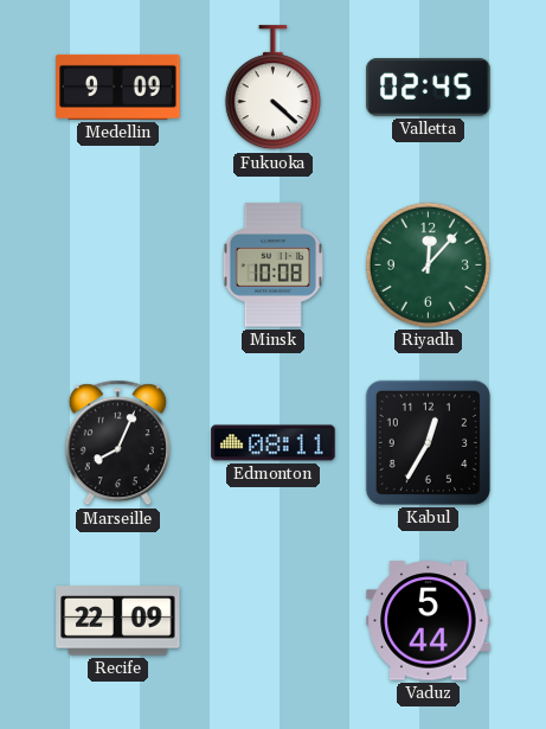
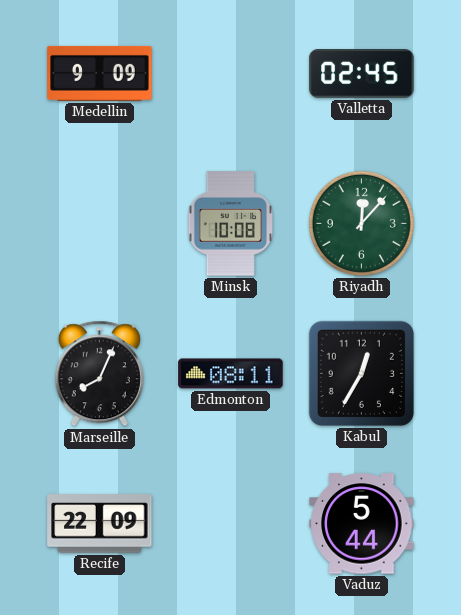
Fukuoka: 4:22 -> none (272, 88)
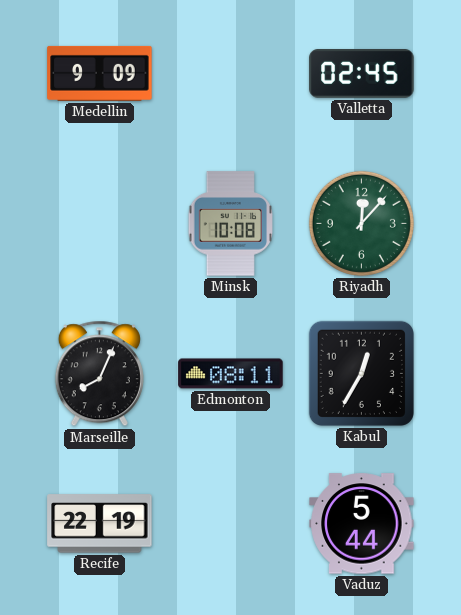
Recife: 22:09 -> 22:19 (100, 524)
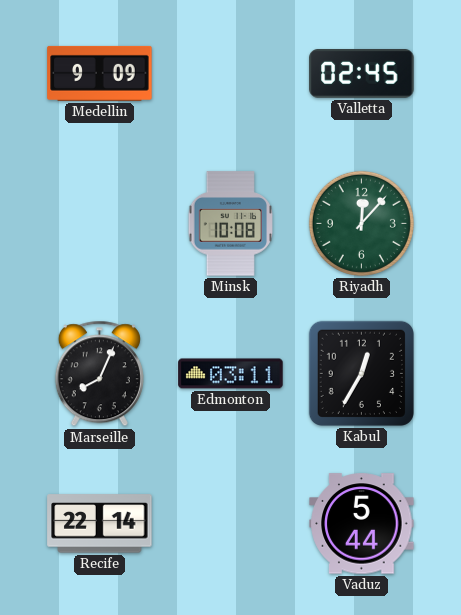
Edmonton: 08:11 -> 03:11 (231, 374)
Recife: 22:19 -> 22:14 (100, 524)
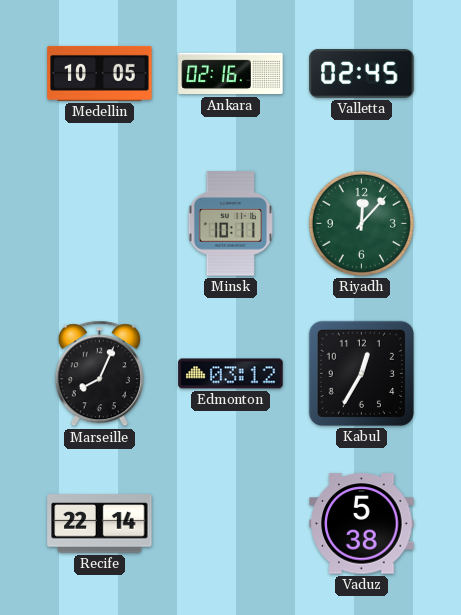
Medellin: 9:09 -> 10:05 (100, 73)
Ankara: none -> 02:16 (231, 74)
Minsk: 10:08 -> 10:11 (230, 224)
Edmonton: 03:11 -> 03:12 (231, 374)
Vaduz: 5:44 -> 5:38 (362, 524)
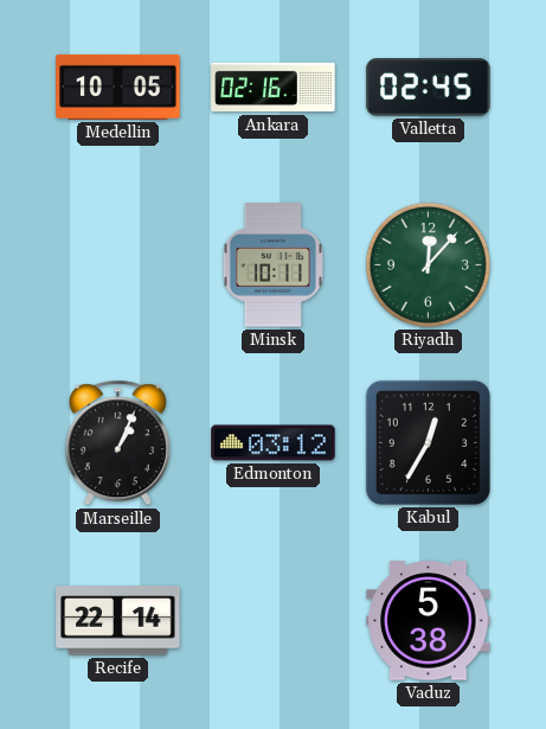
Marseille: 8:04 -> 1:04 (117, 443)
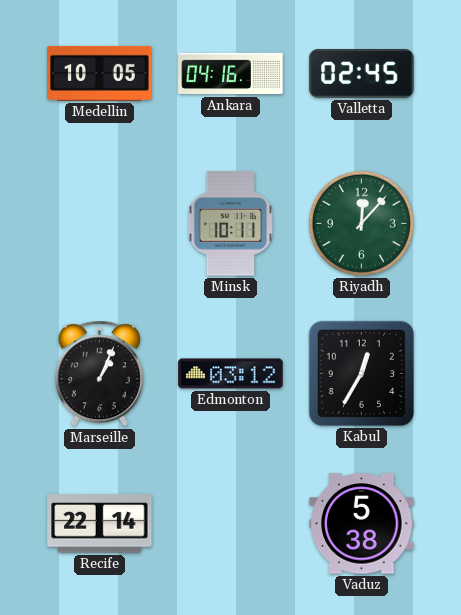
Ankara: 02:16 -> 04:16 (231, 74)
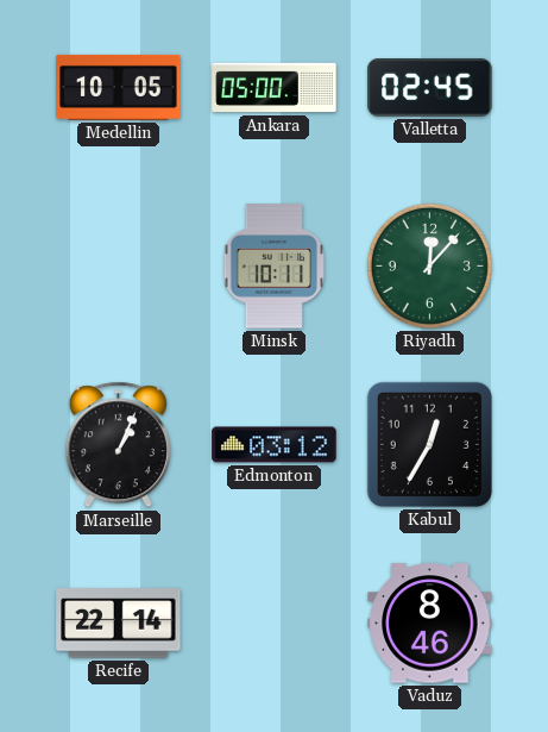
Ankara: 04:16 -> 05:00 (275, 88)
Vaduz: 5:38 -> 8:46 (430, 624)
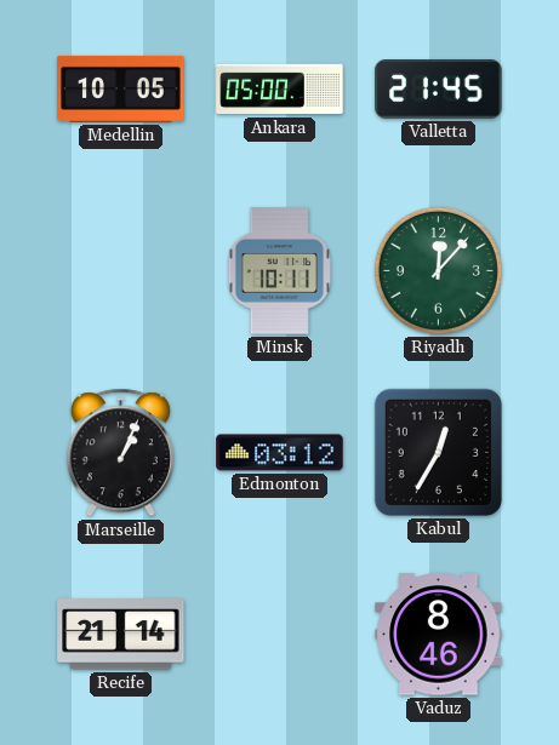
Valletta: 02:45 -> 21:45 (439, 90)
Recife: 22:14 -> 21:14 (121, 635)
